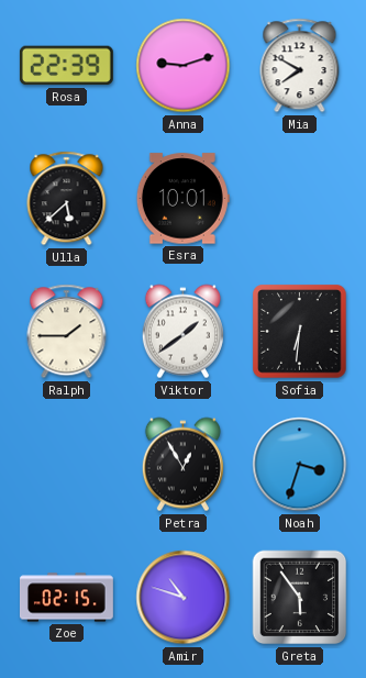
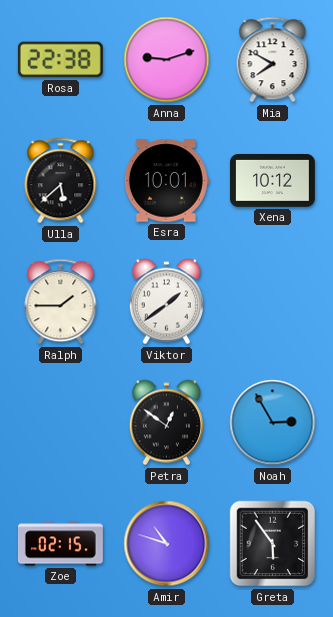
Rosa: 22:39 -> 22:38 (60, 60)
Xena: none -> 10:12 (272, 180)
Sofia: 6:31 -> none (300, 332)
Petra: 12:55 -> 12:51 (166, 423)
Noah: 3:33 -> 2:55 (273, 423)
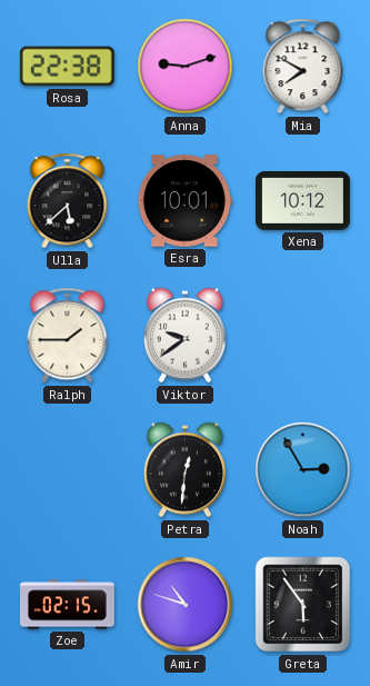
Viktor: 1:39 -> 9:39 (184, 336)
Petra: 12:51 -> 12:31 (184, 470)
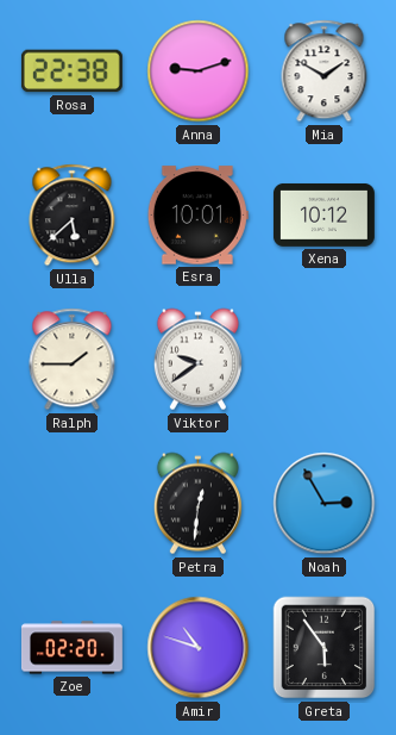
Mia: 7:50 -> 1:50 (325, 71)
Zoe: 02:15 -> 02:20 (71, 648)
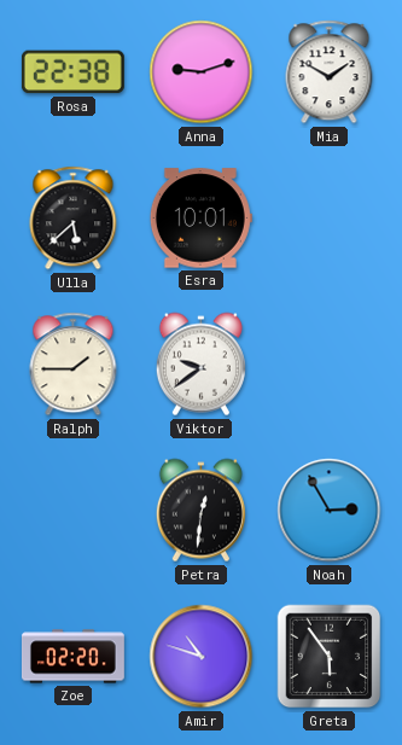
Xena: 10:12 -> none (323, 214)
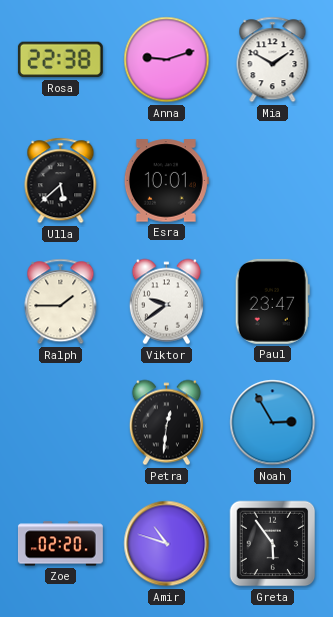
Paul: none -> 23:47 (272, 301)
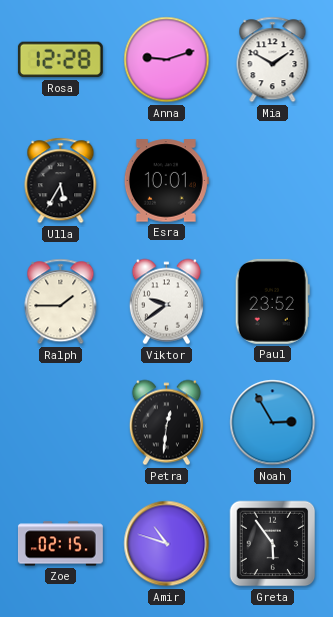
Rosa: 22:38 -> 12:28 (60, 60)
Ulla: 5:38 -> 5:35 (61, 181)
Paul: 23:47 -> 23:52 (272, 301)
Zoe: 02:20 -> 02:15 (60, 544)
